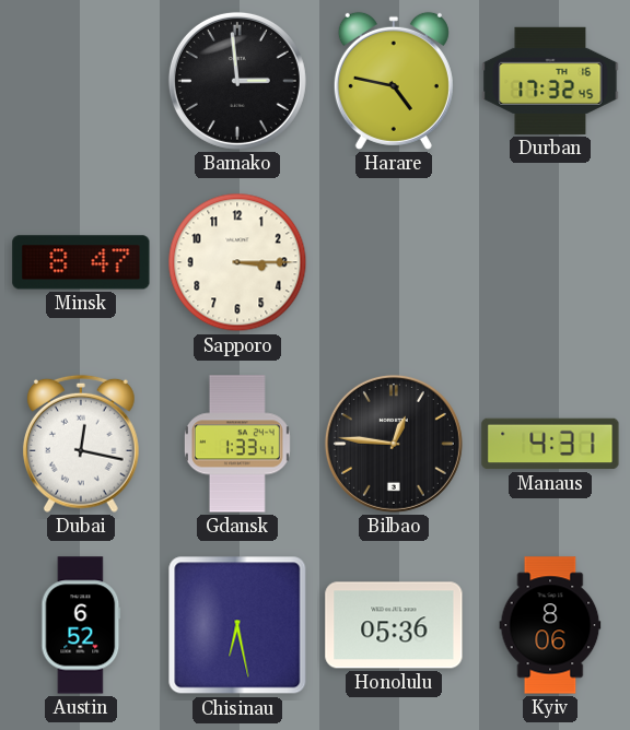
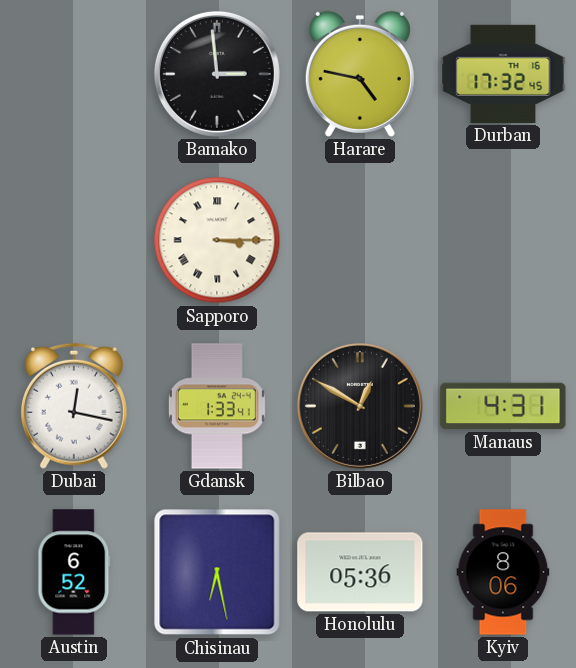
Minsk: 8:47 -> none (81, 262)
Sapporo numerals: Arabic -> Roman (217, 240)
Bilbao: 12:46 -> 12:50 (360, 406)
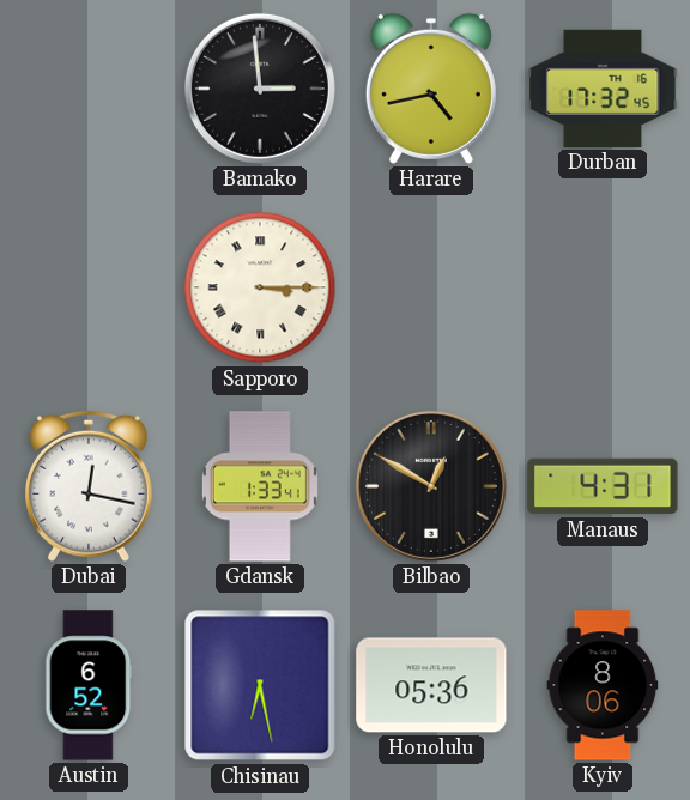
Harare: 4:47 -> 4:43 (431, 89)
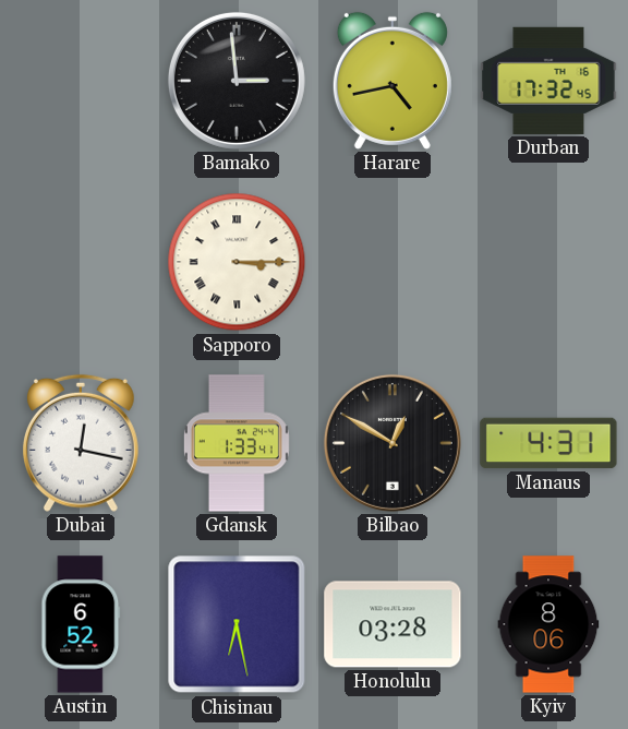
Honolulu: 05:36 -> 03:28 (392, 624)
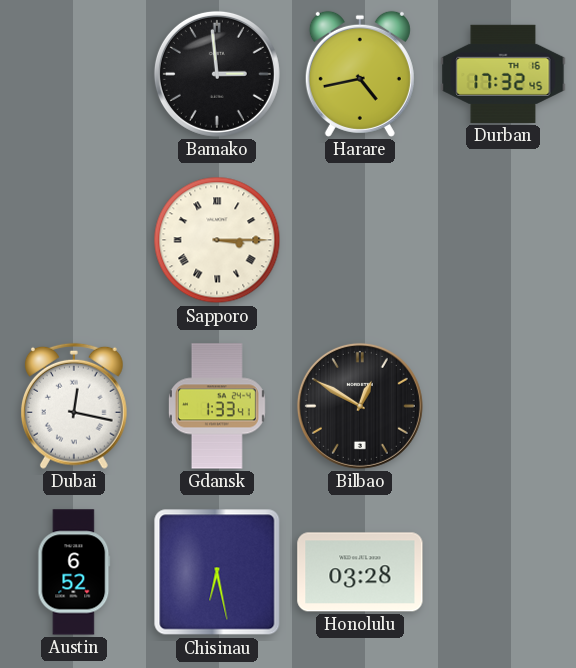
Manaus: 4:31 -> none (548, 443)
Kyiv: 8:06 -> none (548, 624)
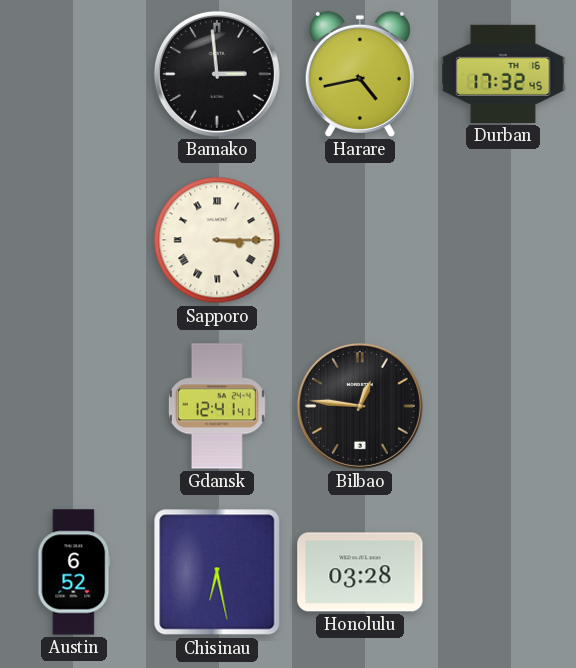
Dubai: 12:17 -> none (74, 406)
Gdansk: 1:33 -> 12:41 (217, 406)
Bilbao: 12:50 -> 12:46 (360, 406)
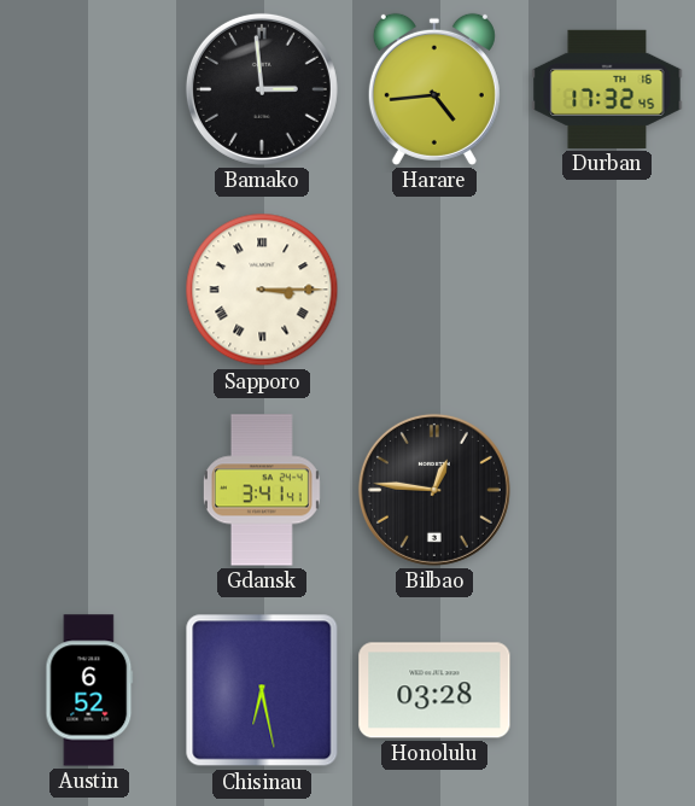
Harare: 4:43 -> 4:44 (434, 89)
Gdansk: 12:41 -> 3:41 (262, 490)
